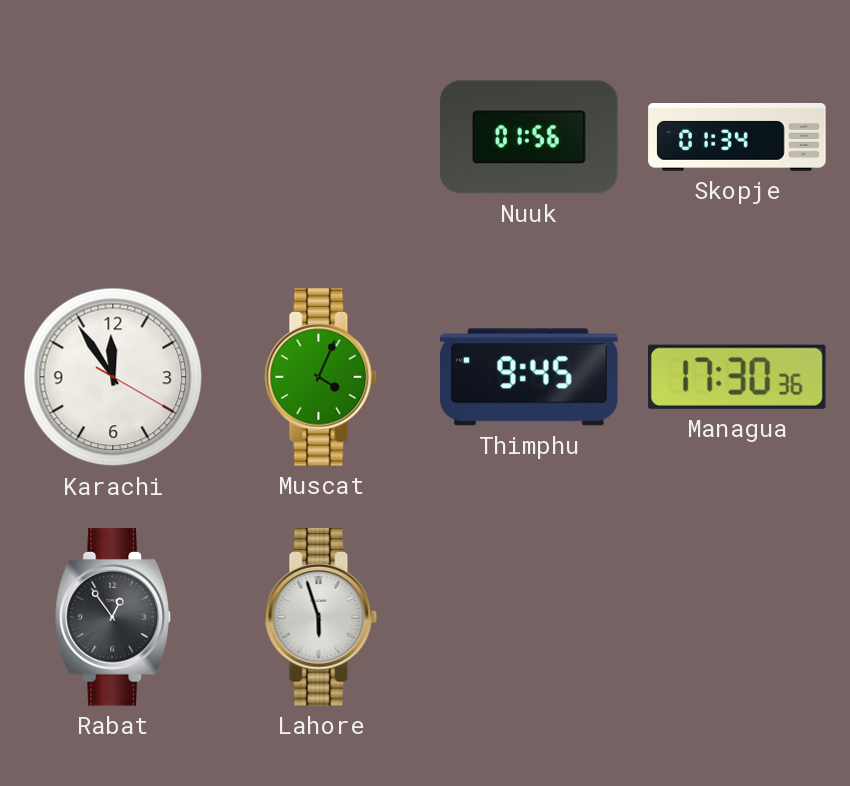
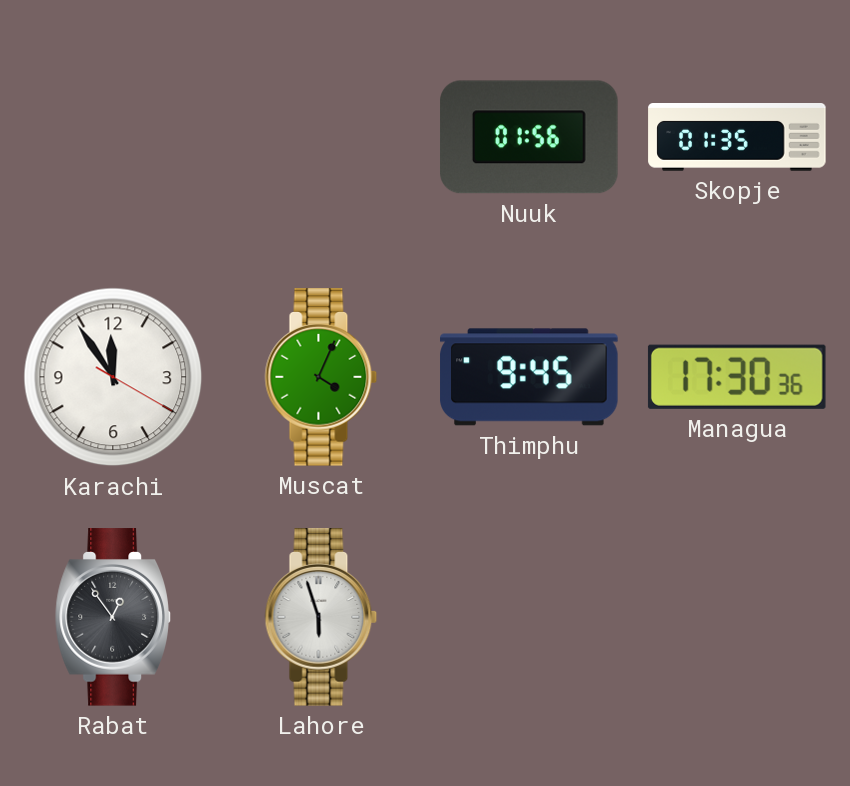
Skopje: 01:34 -> 01:35 (737, 138)
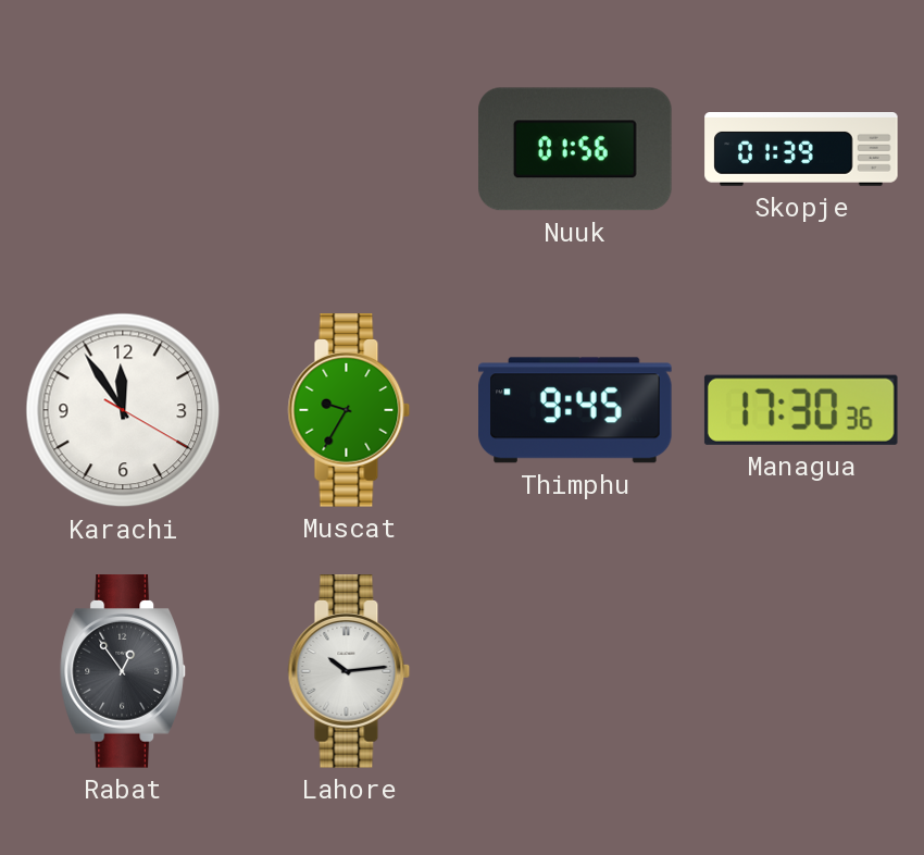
Skopje: 01:35 -> 01:39 (801, 150)
Muscat: 4:04 -> 9:35 (349, 410)
Lahore: 5:57 -> 10:14 (349, 671)
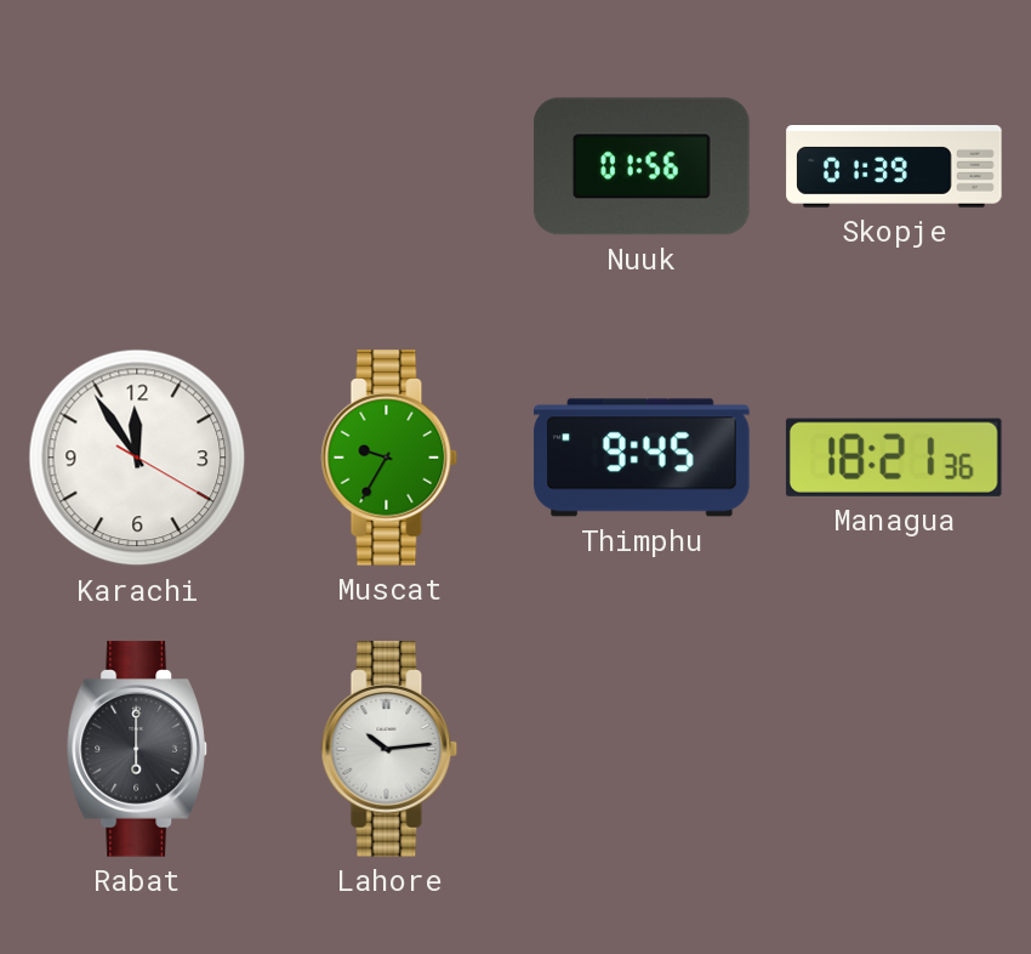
Managua: 17:30 -> 18:21 (894, 458)
Rabat: 12:54 -> 6:00 (136, 749)
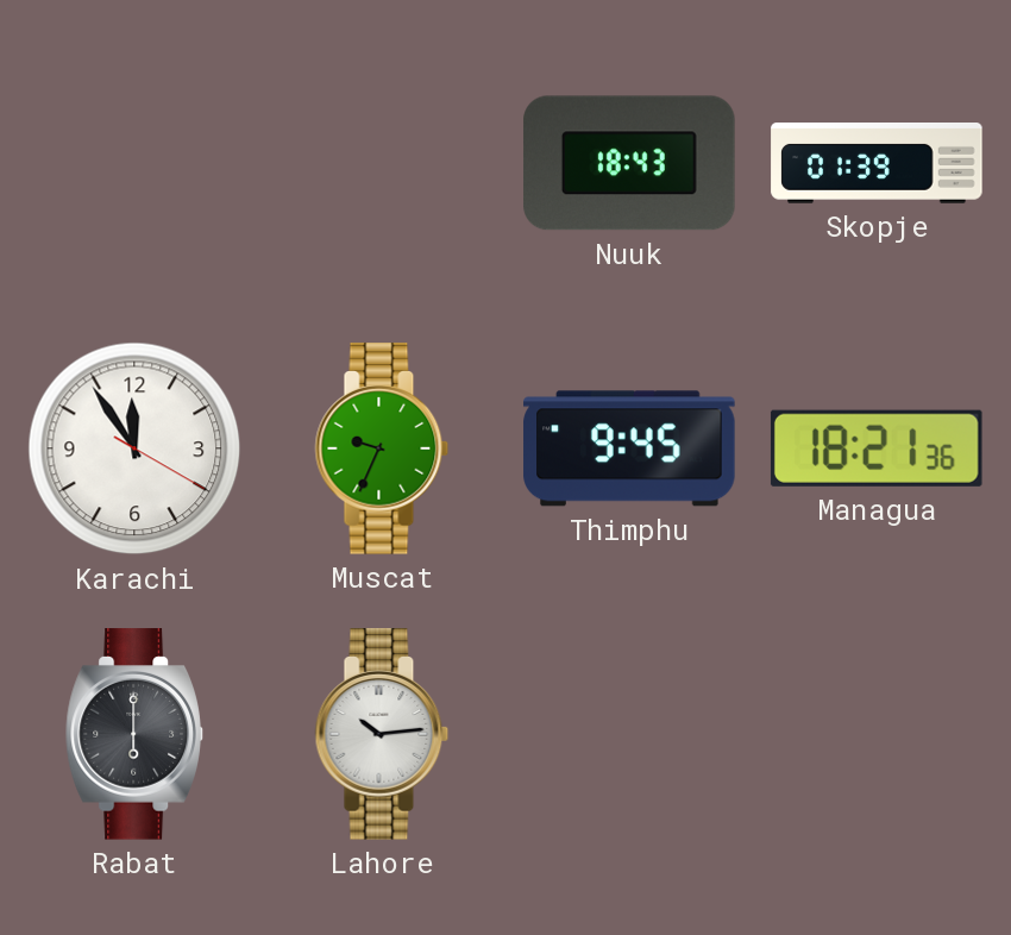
Nuuk: 01:56 -> 18:43 (629, 163)
Muscat: 9:35 -> 9:34 (382, 448)
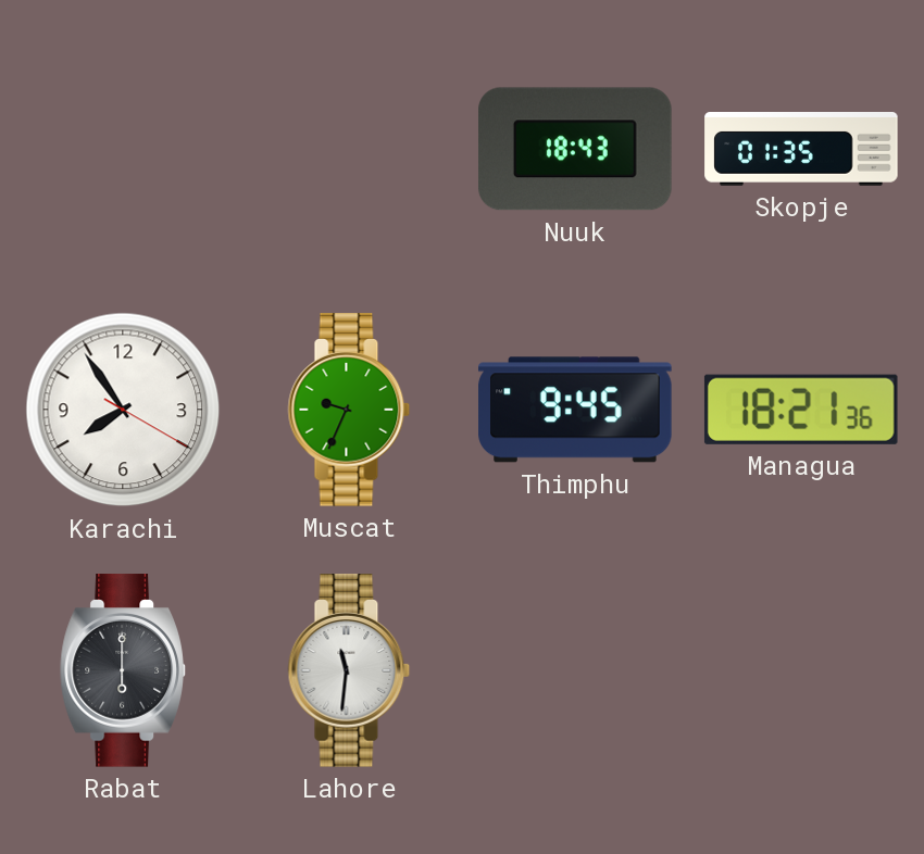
Skopje: 01:39 -> 01:35 (801, 150)
Karachi: 11:54 -> 7:54 (123, 410)
Lahore: 10:14 -> 11:31 (349, 670)
